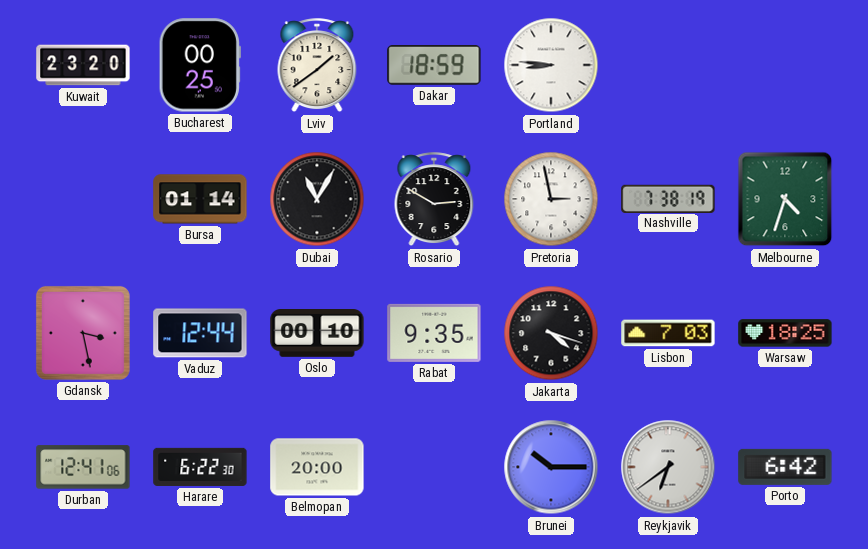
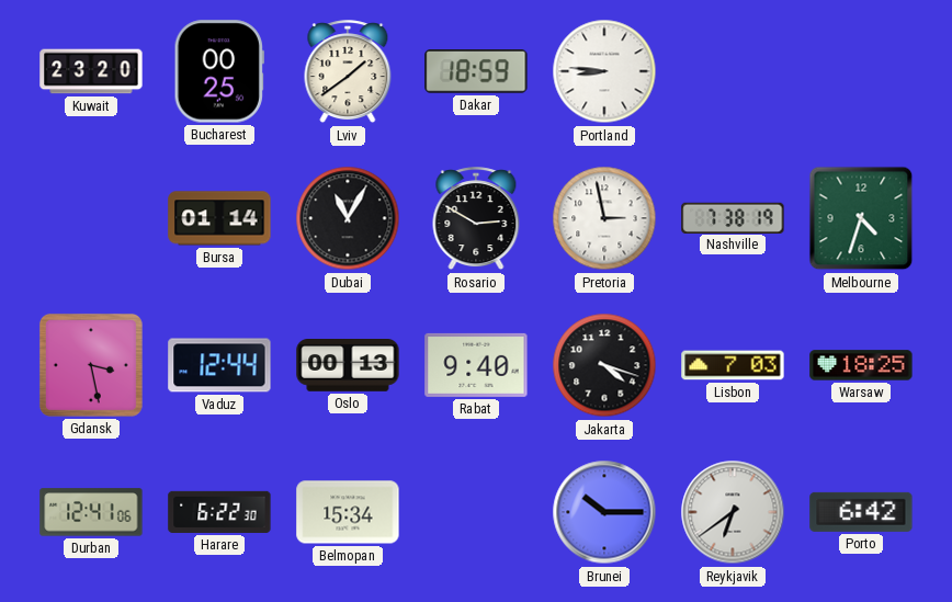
Oslo: 00:10 -> 00:13 (348, 366)
Rabat: 9:35 -> 9:40 (476, 365)
Belmopan: 20:00 -> 15:34 (348, 512)
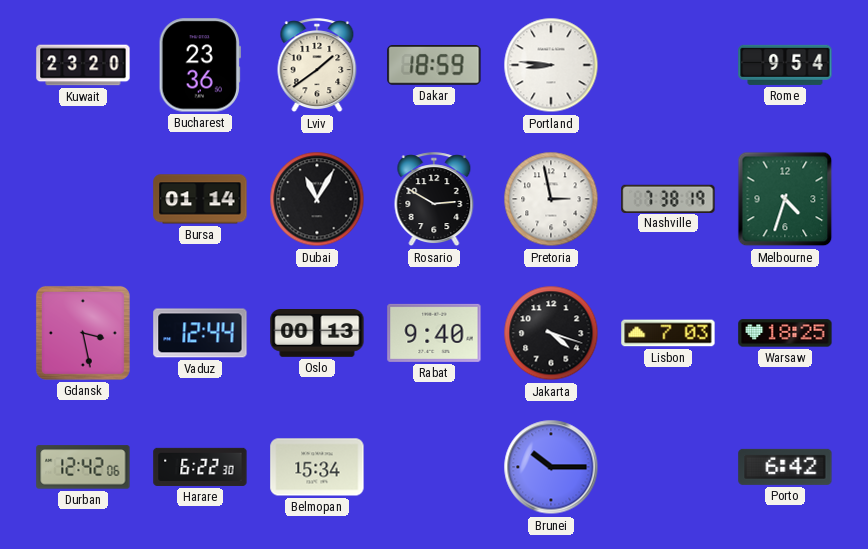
Bucharest: 00:25 -> 23:36 (200, 65)
Rome: none -> 9:54 (785, 65)
Durban: 12:41 -> 12:42 (83, 467)
Reykjavik: 6:39 -> none (733, 512)
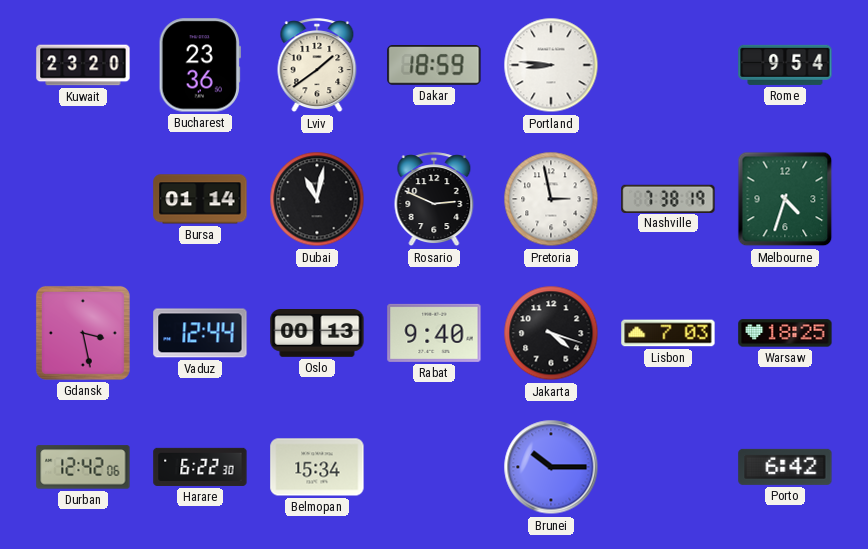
Dubai: 11:05 -> 11:02 (317, 199)
Rosario: 2:50 -> 2:49 (434, 200)
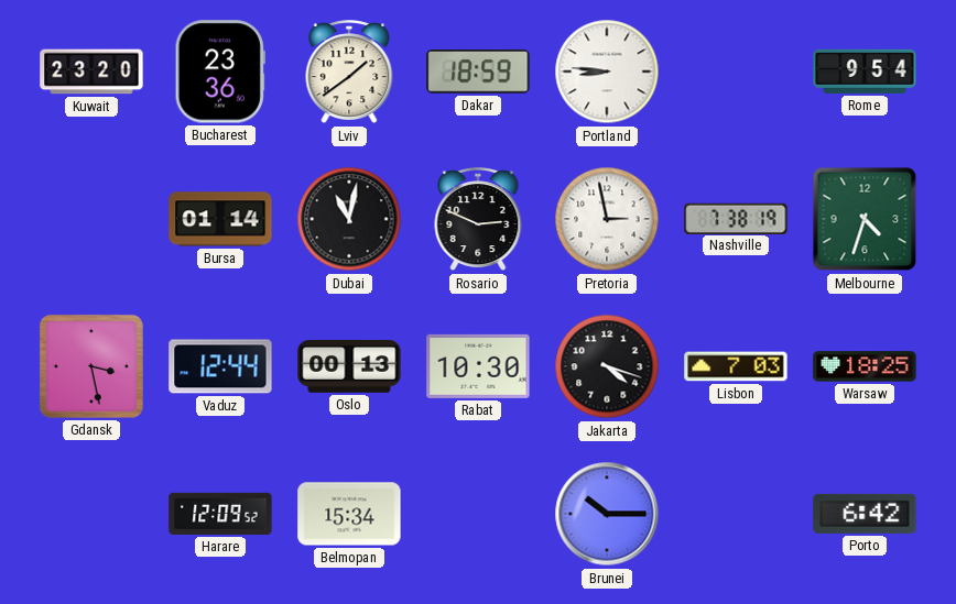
Rabat: 9:40 -> 10:30 (478, 366)
Durban: 12:42 -> none (83, 467)
Harare: 6:22 -> 12:09 (220, 514)
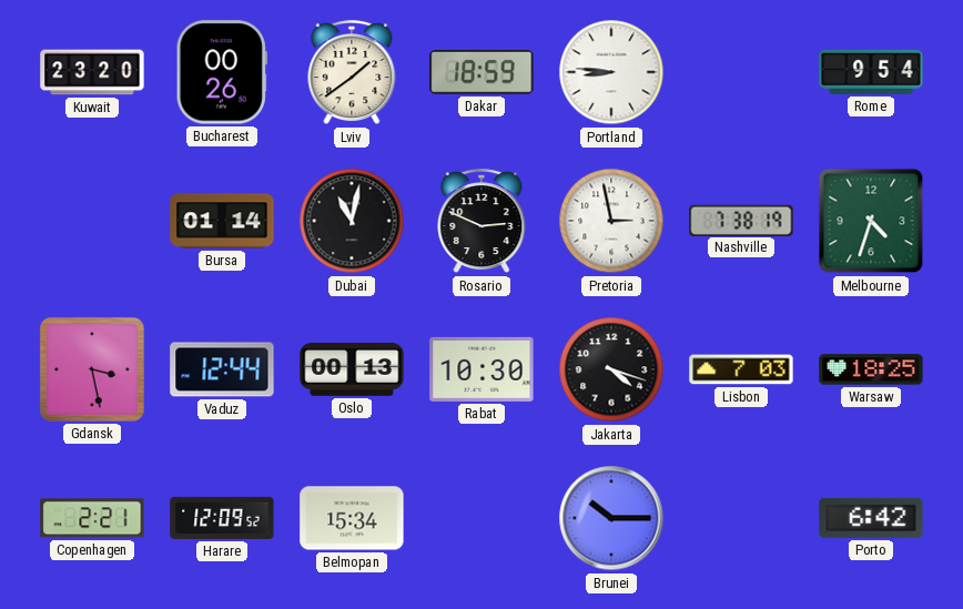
Bucharest: 23:36 -> 00:26 (222, 72)
Copenhagen: none -> 2:21 (92, 518)
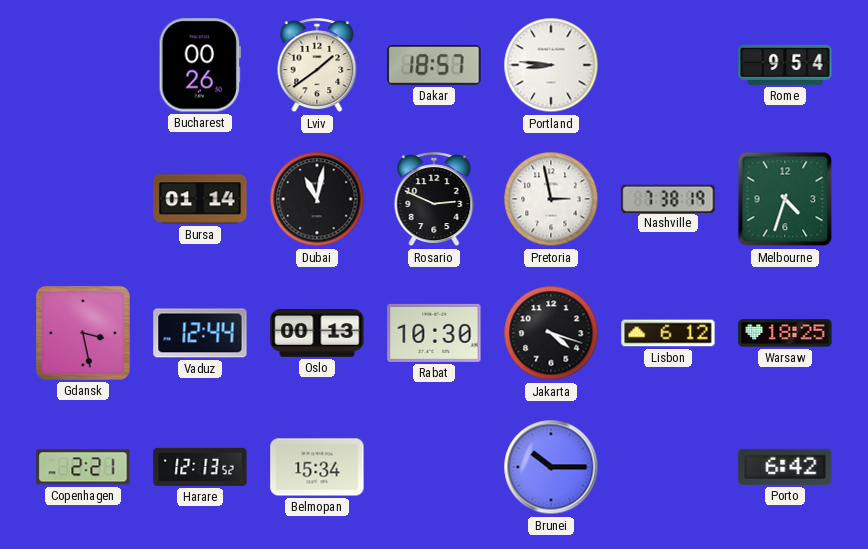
Kuwait: 23:20 -> none (92, 72)
Dakar: 18:59 -> 18:57 (434, 66)
Lisbon: 7:03 -> 6:12 (668, 333)
Harare: 12:09 -> 12:13 (200, 467)
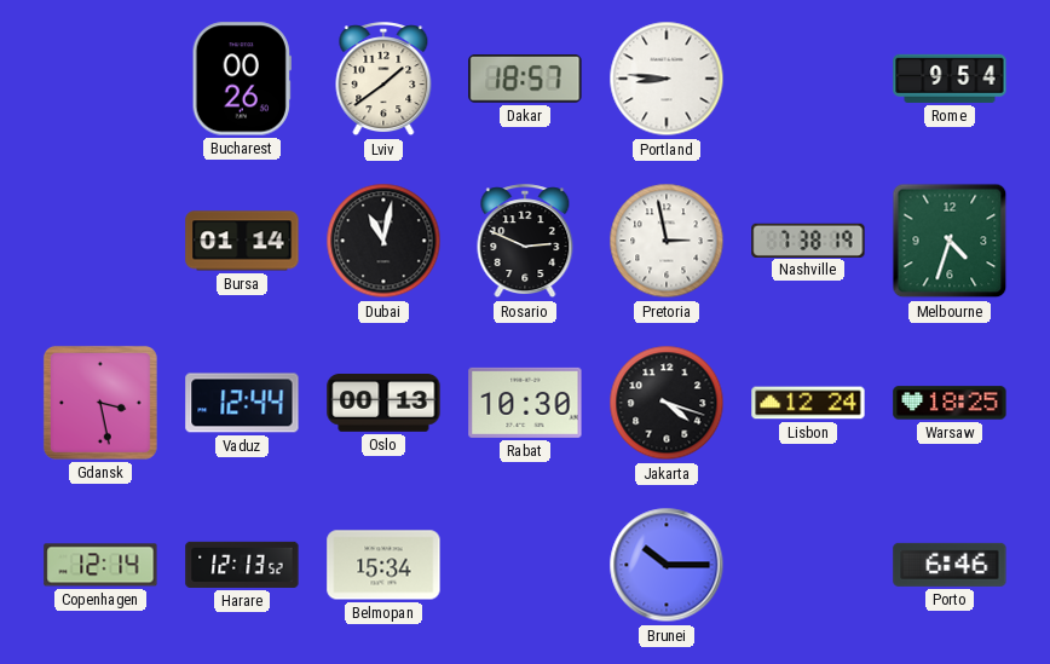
Lisbon: 6:12 -> 12:24 (808, 403)
Copenhagen: 2:21 -> 12:14 (100, 565)
Porto: 6:42 -> 6:46 (950, 565)
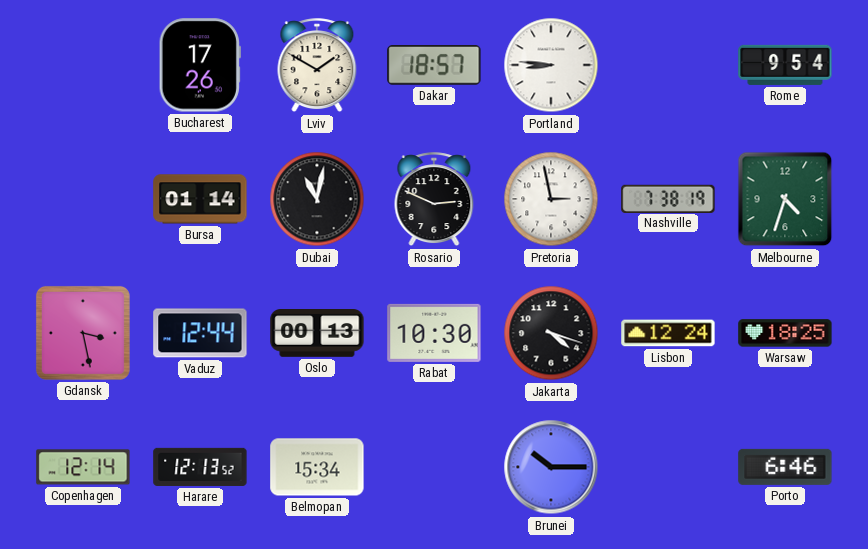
Bucharest: 00:26 -> 17:26 (200, 65)
Lviv: 1:39 -> 1:50 (317, 66)
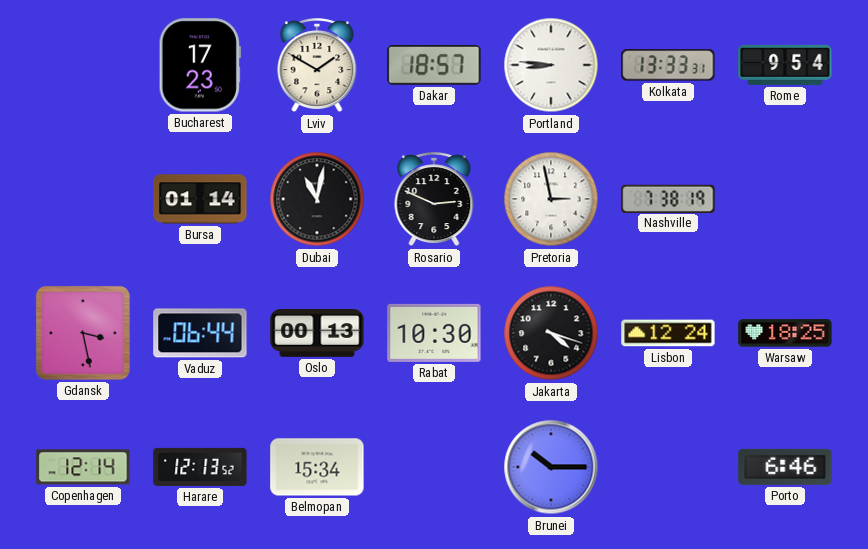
Bucharest: 17:26 -> 17:23 (200, 65)
Kolkata: none -> 13:33 (668, 65)
Melbourne: 4:33 -> none (785, 199)
Vaduz: 12:44 -> 06:44 (200, 333)
